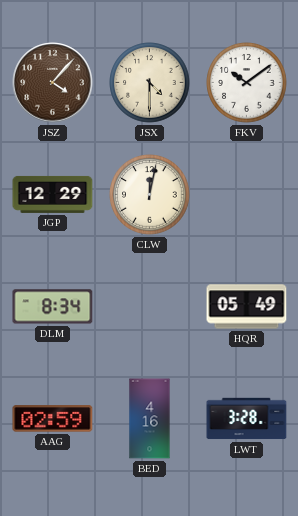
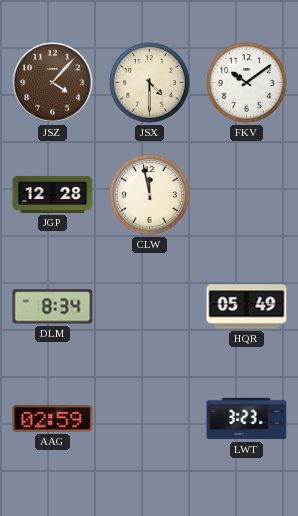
JGP: 12:29 -> 12:28 (53, 194)
CLW: 12:02 -> 11:58 (150, 195)
BED: 4:16 -> none (150, 419)
LWT: 3:28 -> 3:23 (247, 419)
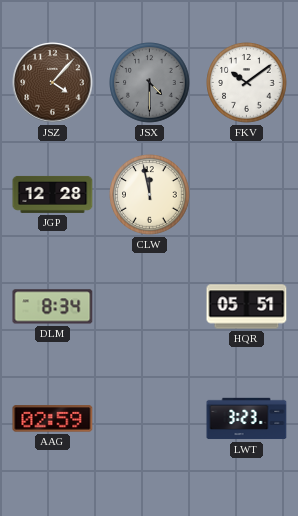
JSX dial: cream -> grey (150, 83)
HQR: 05:49 -> 05:51 (247, 307)
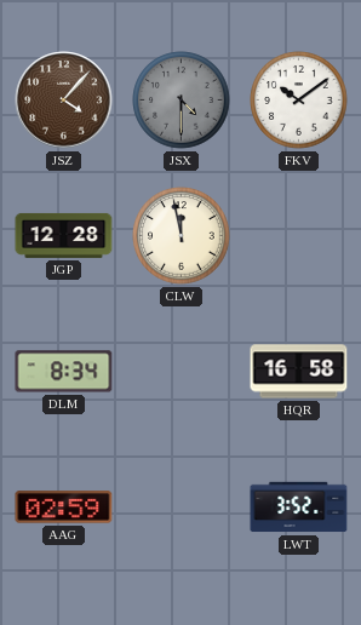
HQR: 05:51 -> 16:58 (299, 372)
LWT: 3:23 -> 3:52 (299, 508)
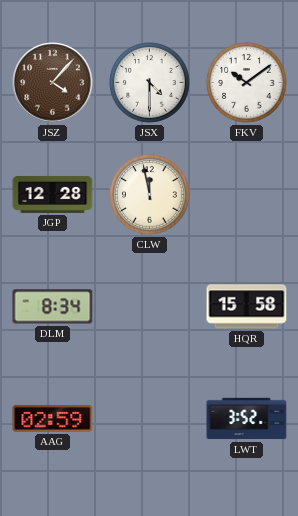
JSX dial: grey -> white (150, 83)
HQR: 16:58 -> 15:58 (247, 307)
